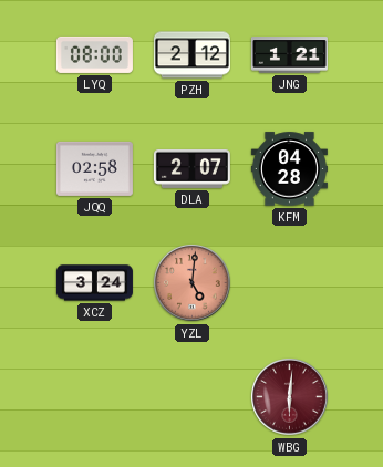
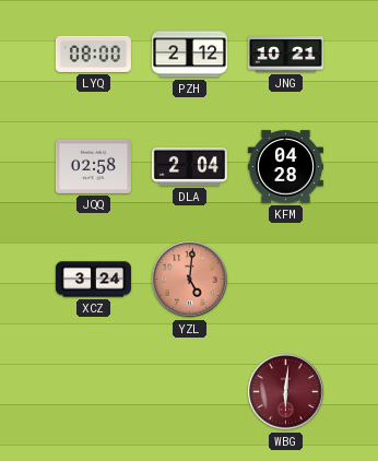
JNG: 1:21 -> 10:21 (285, 55)
DLA: 2:07 -> 2:04 (189, 166)
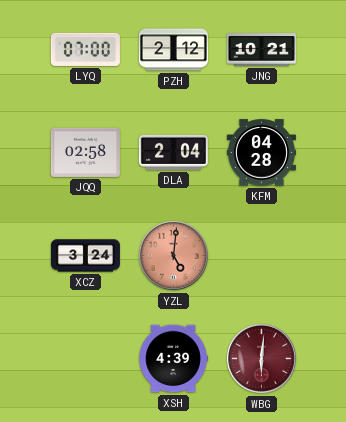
LYQ: 08:00 -> 07:00 (85, 49)
XSH: none -> 4:39 (173, 359)
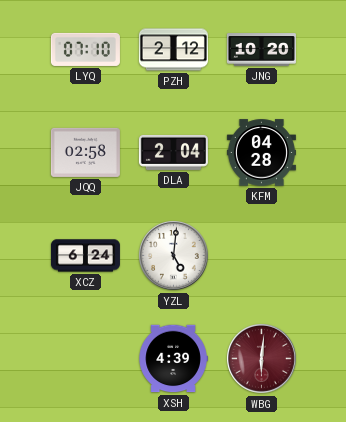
LYQ: 07:00 -> 07:10 (85, 49)
JNG: 10:21 -> 10:20 (261, 50)
XCZ: 3:24 -> 6:24 (85, 256)
YZL dial: salmon -> white (174, 256)
